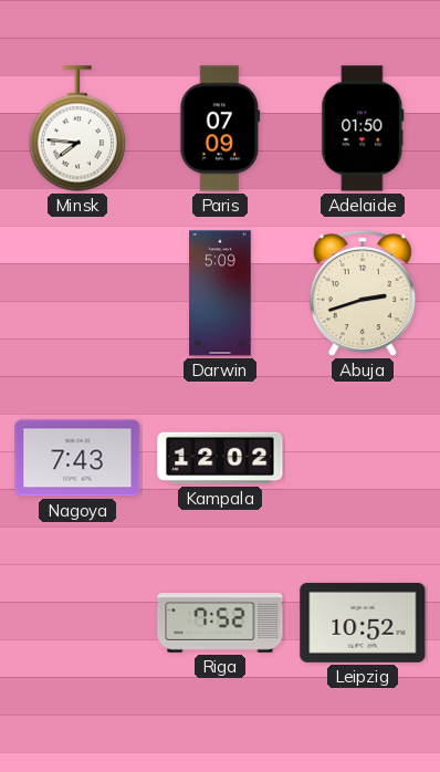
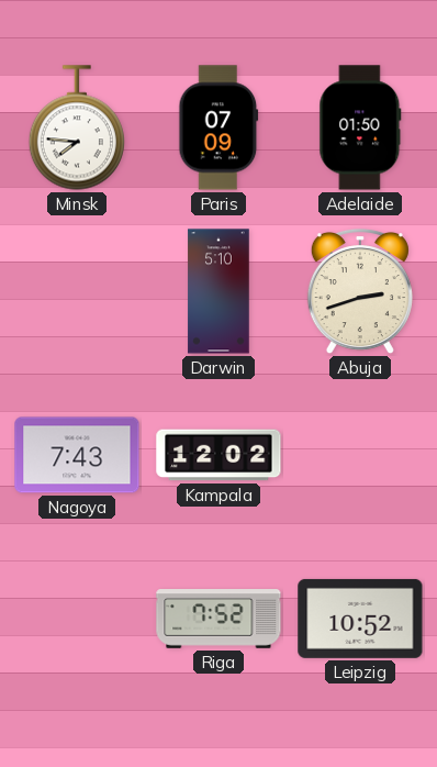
Darwin: 5:09 -> 5:10 (218, 291)
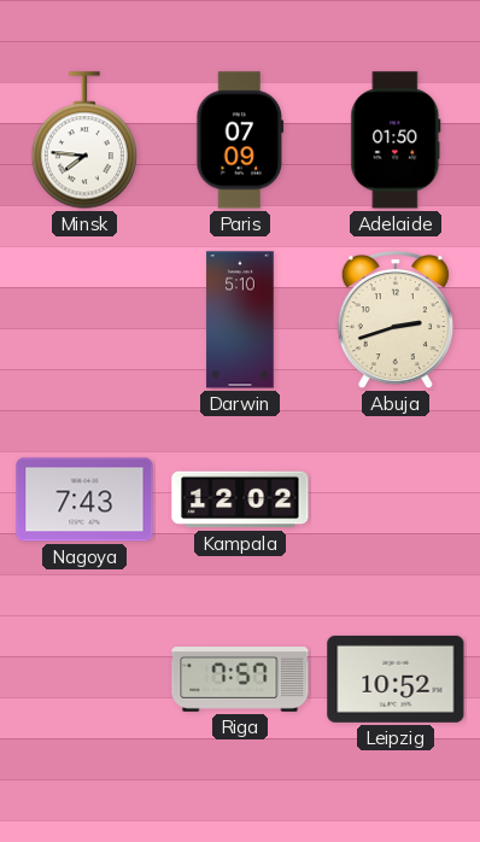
Riga: 7:52 -> 7:57 (240, 680)
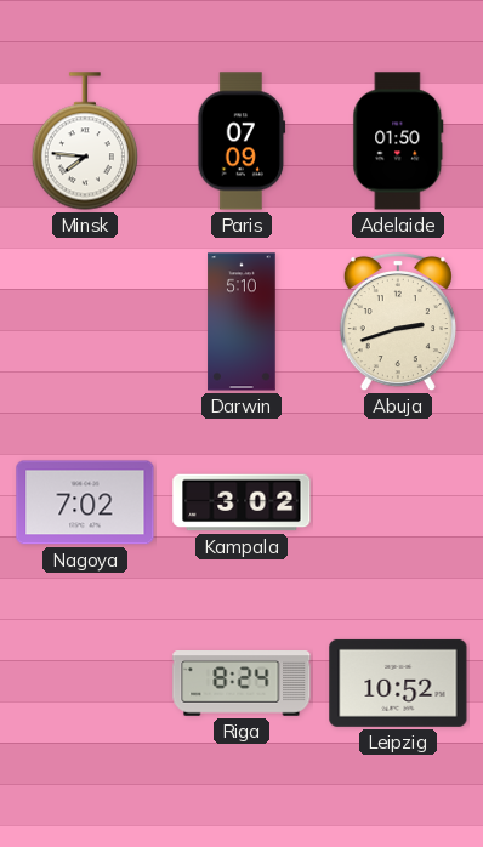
Nagoya: 7:43 -> 7:02 (85, 502)
Kampala: 12:02 -> 3:02 (241, 502)
Riga: 7:57 -> 8:24 (241, 684)
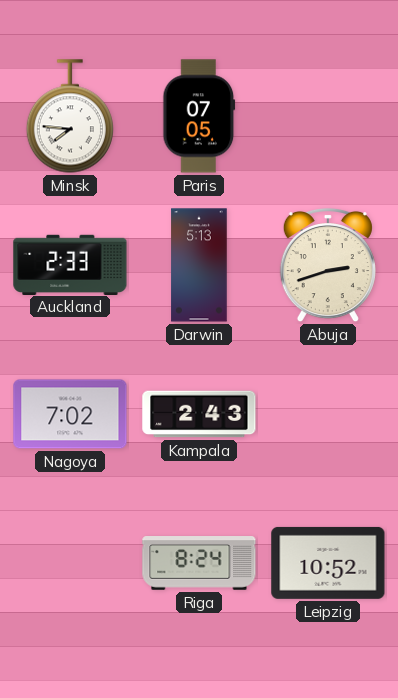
Paris: 07:09 -> 07:05 (199, 116)
Adelaide: 01:50 -> none (398, 141)
Auckland: none -> 2:33 (70, 264)
Darwin: 5:10 -> 5:13 (199, 265)
Kampala: 3:02 -> 2:43 (199, 414)
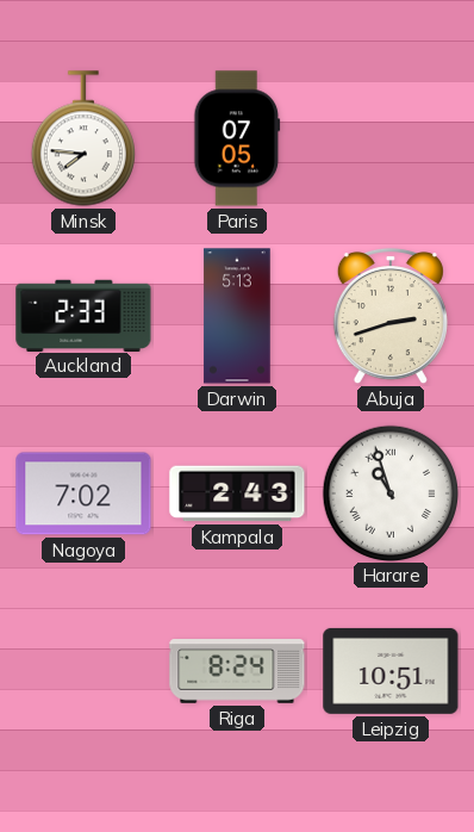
Harare: none -> 10:57 (389, 492)
Leipzig: 10:52 -> 10:51 (391, 671)
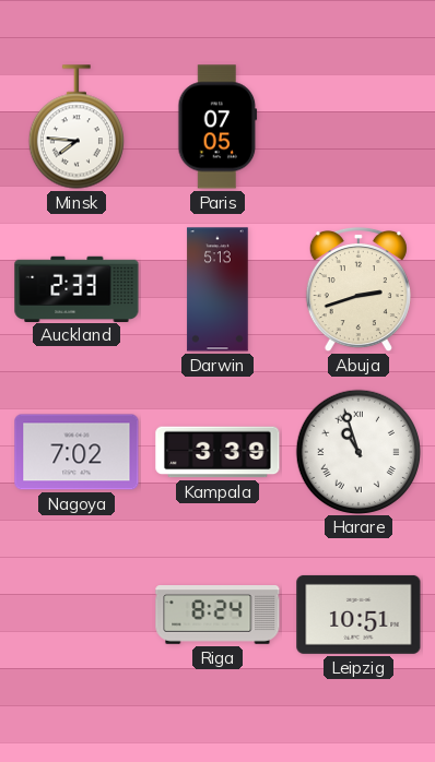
Kampala: 2:43 -> 3:39 (217, 452)
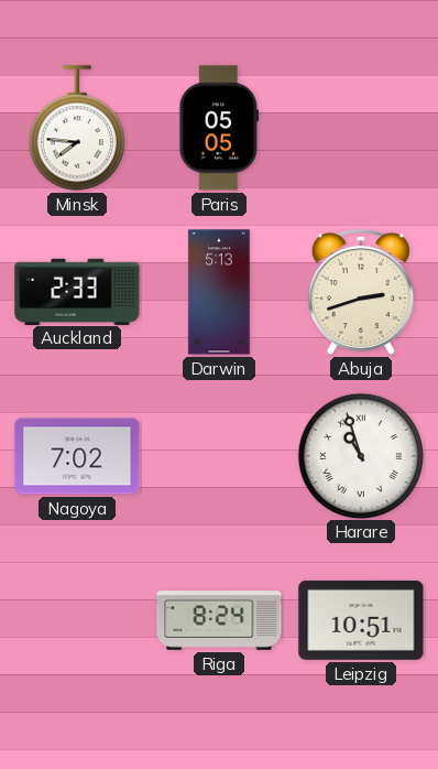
Paris: 07:05 -> 05:05 (219, 128)
Kampala: 3:39 -> none (217, 452)
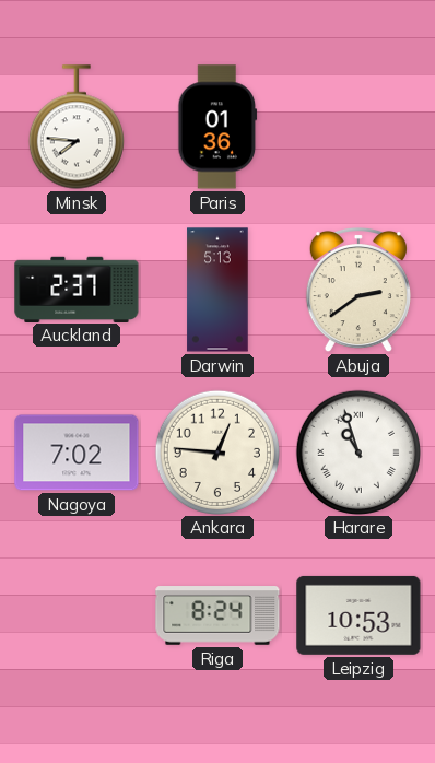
Paris: 05:05 -> 01:36 (217, 127)
Auckland: 2:33 -> 2:37 (77, 289)
Abuja: 2:42 -> 2:39 (358, 290)
Ankara: none -> 12:46 (216, 451)
Leipzig: 10:51 -> 10:53 (358, 615)
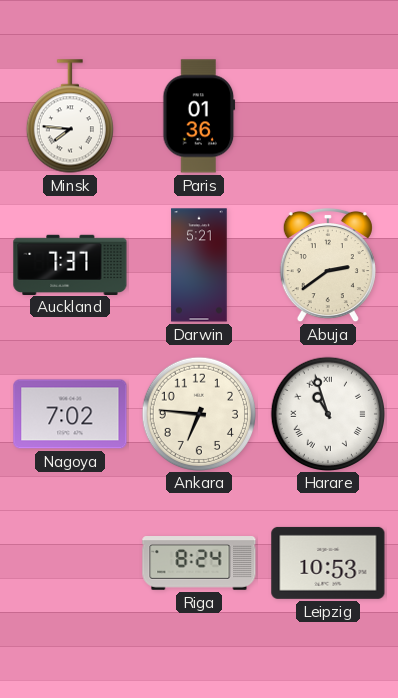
Auckland: 2:37 -> 7:37 (70, 264)
Darwin: 5:13 -> 5:21 (199, 265)
Ankara: 12:46 -> 6:46 (198, 413)
